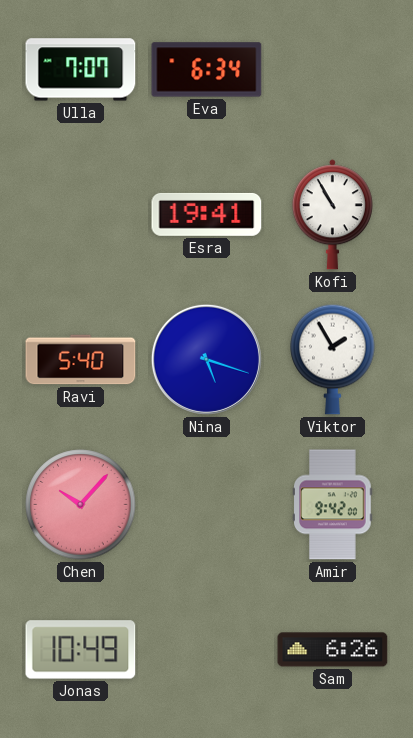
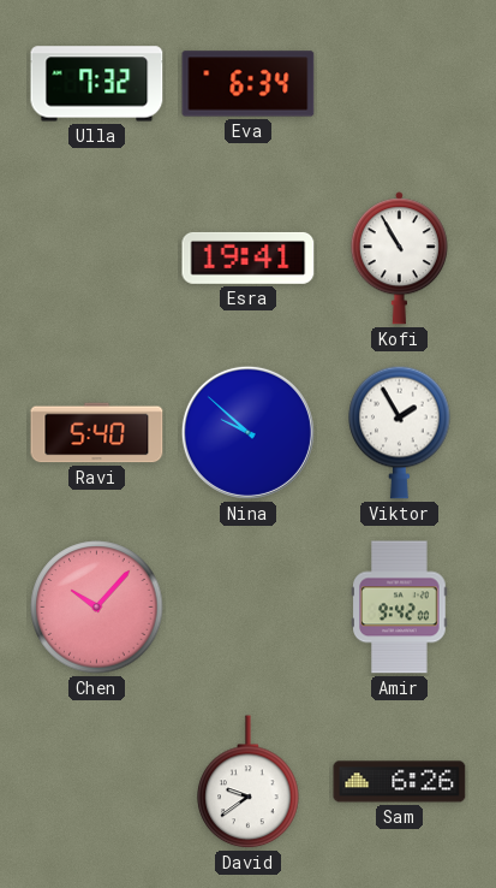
Ulla: 7:07 -> 7:32 (97, 84)
Nina: 5:18 -> 9:52 (247, 432)
Jonas: 10:49 -> none (81, 650)
David: none -> 9:39 (249, 782)
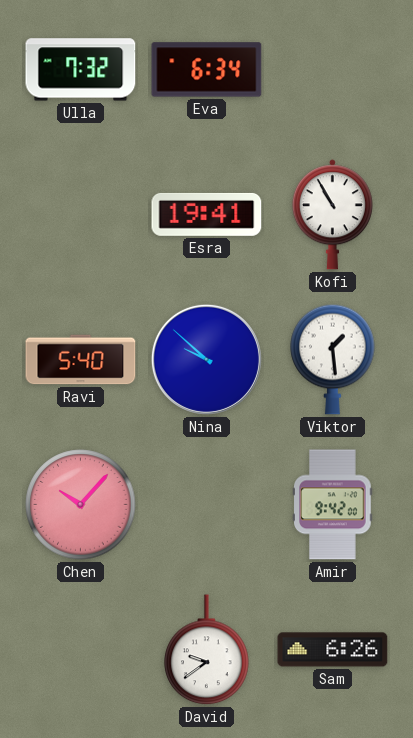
Viktor: 1:55 -> 1:29 (333, 359)
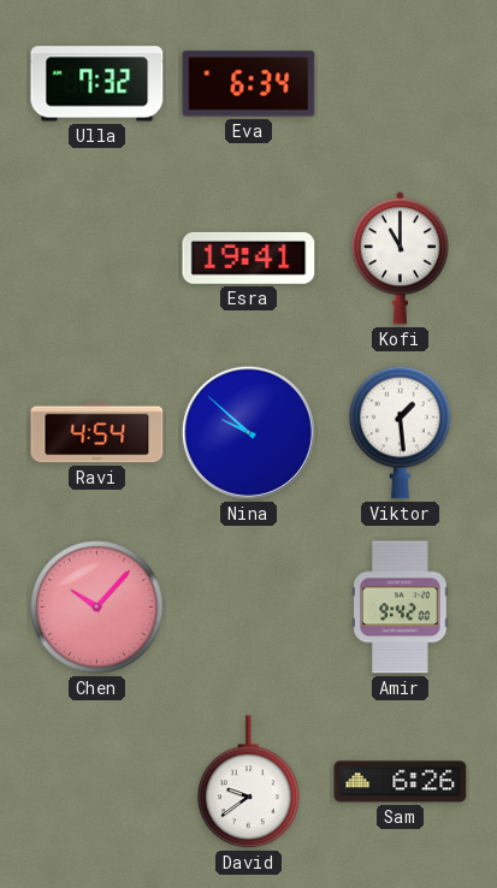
Kofi: 10:55 -> 11:00 (400, 259)
Ravi: 5:40 -> 4:54 (97, 433)
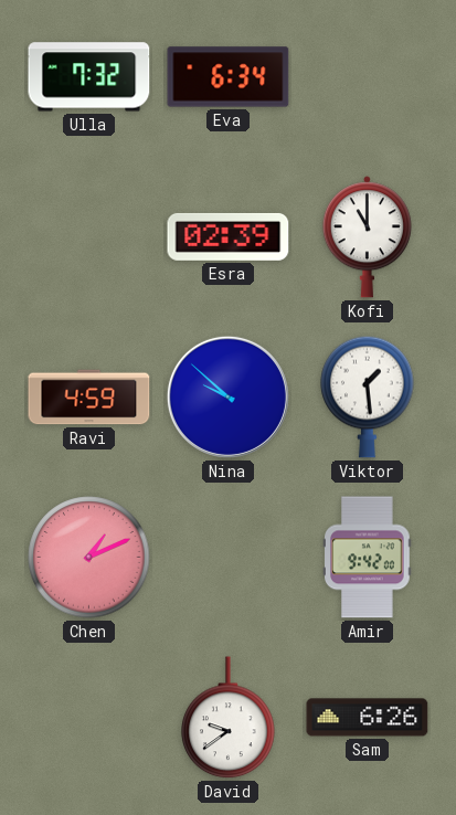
Esra: 19:41 -> 02:39 (229, 236)
Ravi: 4:54 -> 4:59 (89, 398)
Chen: 10:07 -> 1:11 (89, 558)
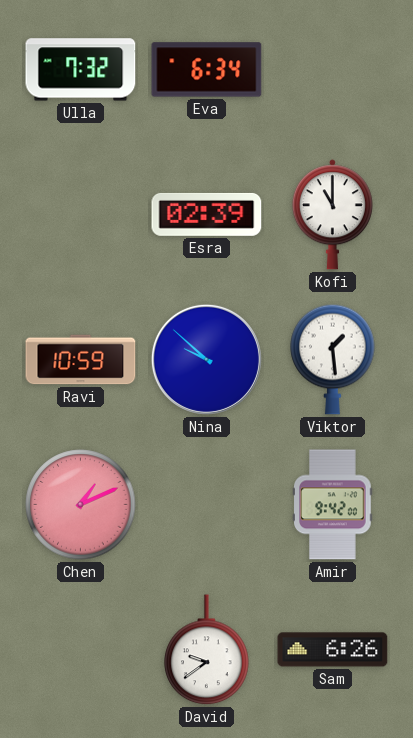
Ravi: 4:59 -> 10:59 (81, 360)
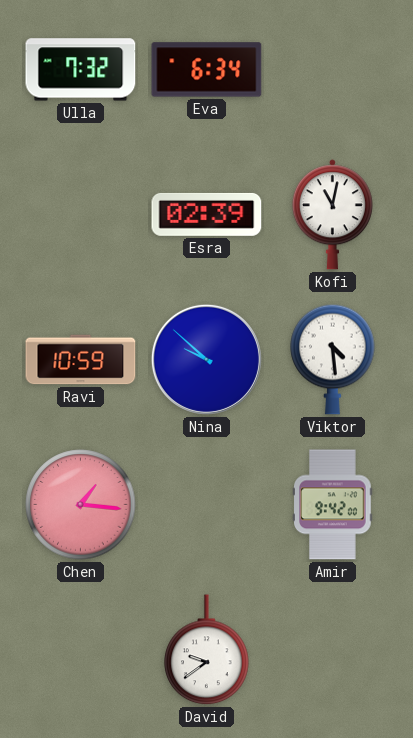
Kofi: 11:00 -> 11:02 (332, 215)
Viktor: 1:29 -> 4:29 (333, 359)
Chen: 1:11 -> 1:16 (81, 505)
Sam: 6:26 -> none (333, 650)
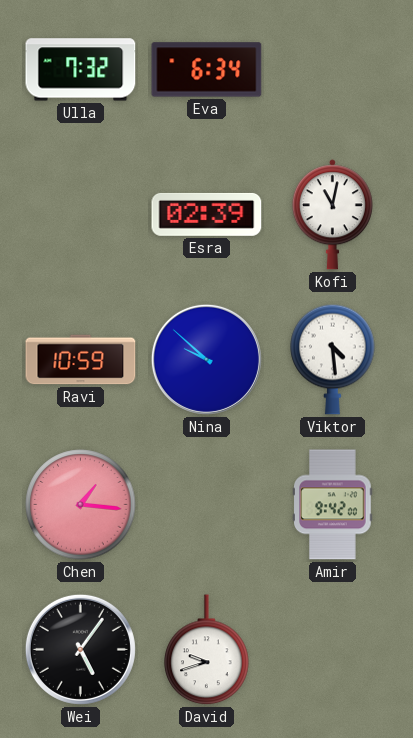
Wei: none -> 5:06 (80, 649)
David: 9:39 -> 9:42 (207, 650)
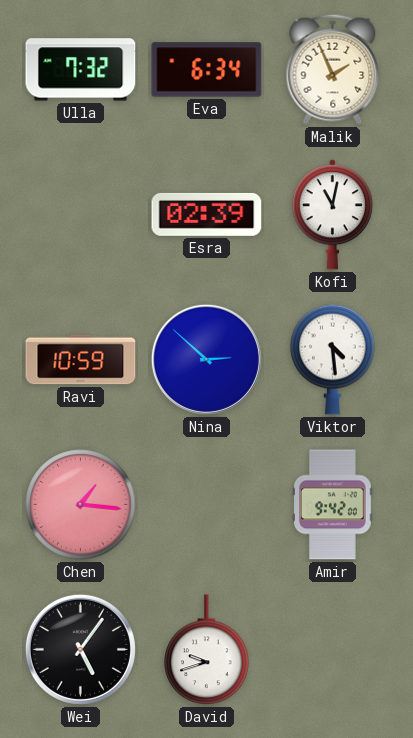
Malik: none -> 1:56 (333, 69)
Nina: 9:52 -> 2:52 (206, 359)
